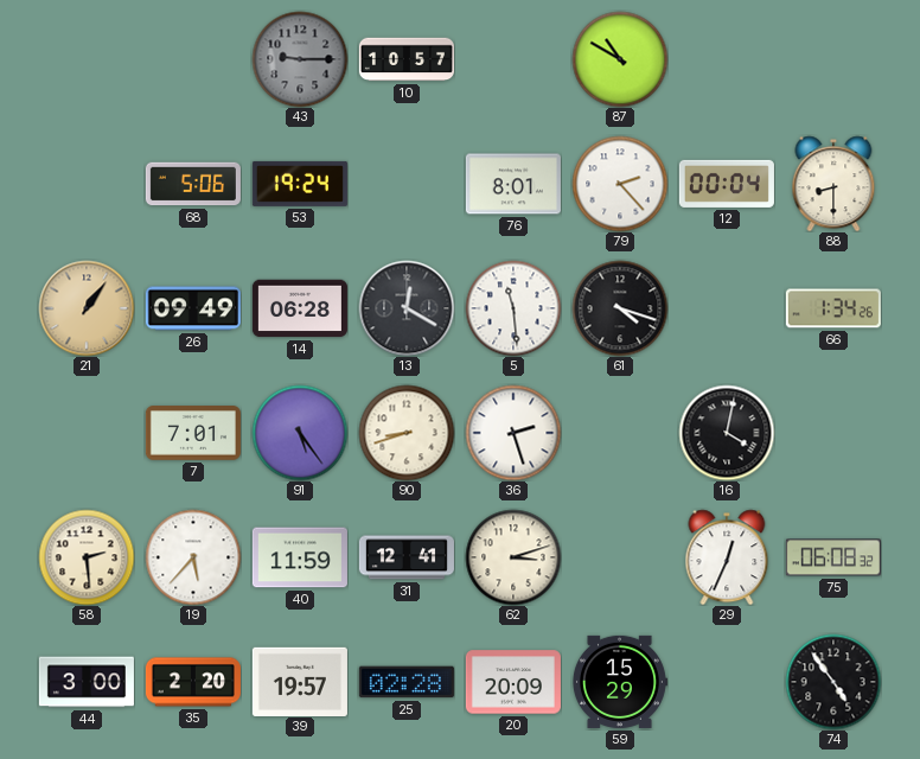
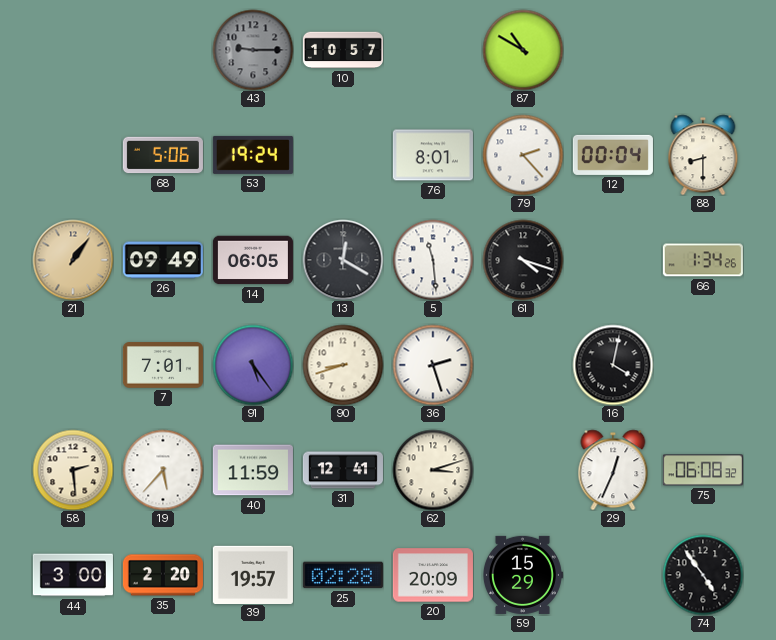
14: 06:28 -> 06:05 (253, 260)
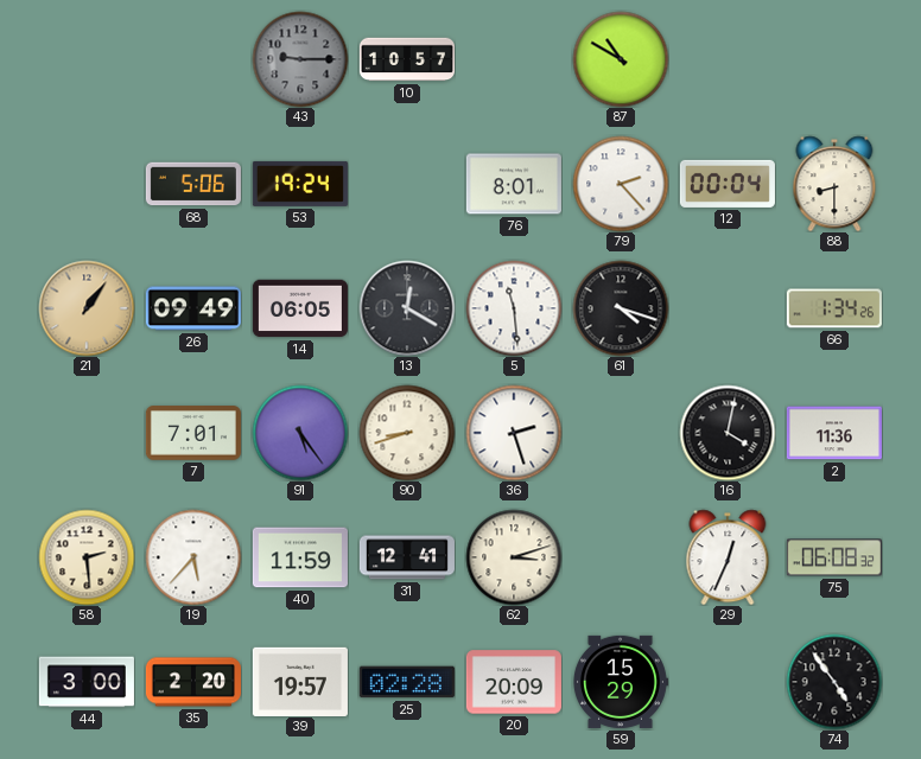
2: none -> 11:36 (834, 433)
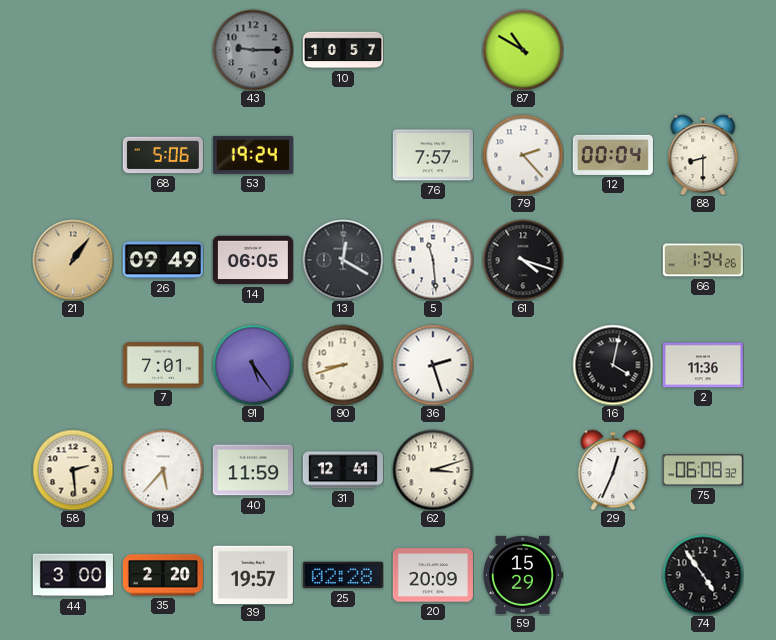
76: 8:01 -> 7:57 (433, 155)
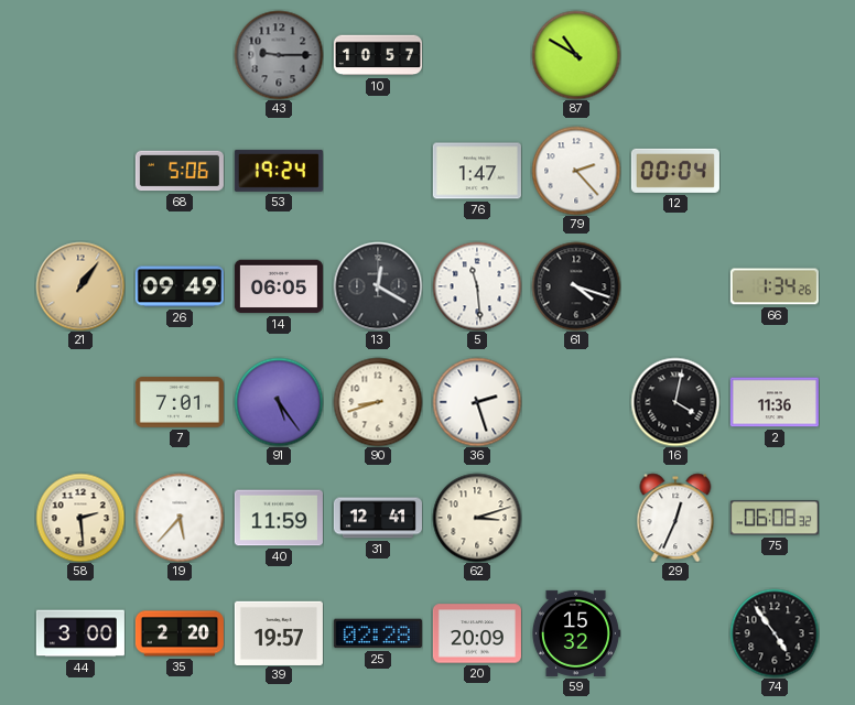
76: 7:57 -> 1:47 (477, 171)
88: 8:30 -> none (703, 155)
59: 15:29 -> 15:32 (576, 633)
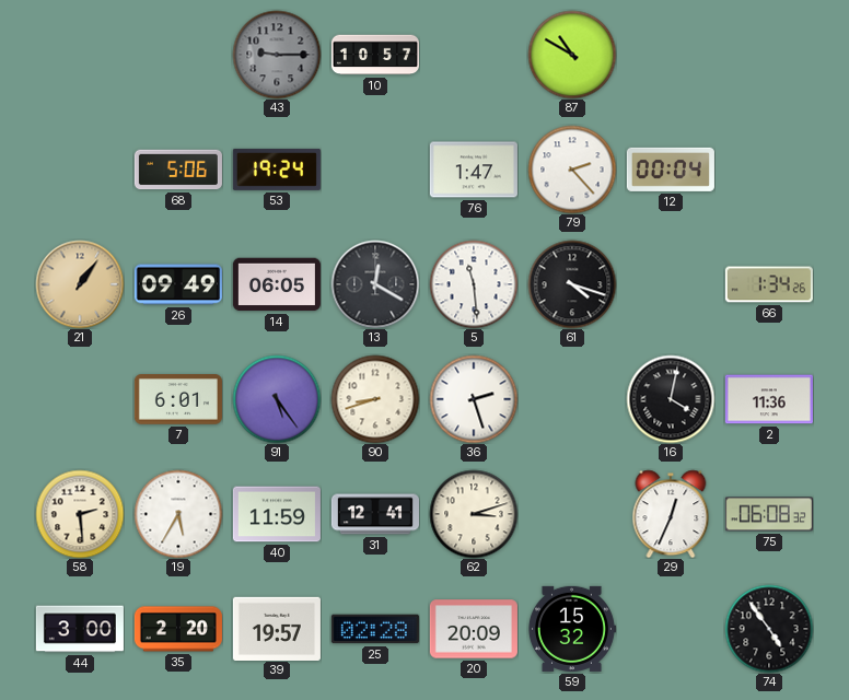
7: 7:01 -> 6:01 (178, 399)
19: 5:37 -> 5:35 (178, 514)
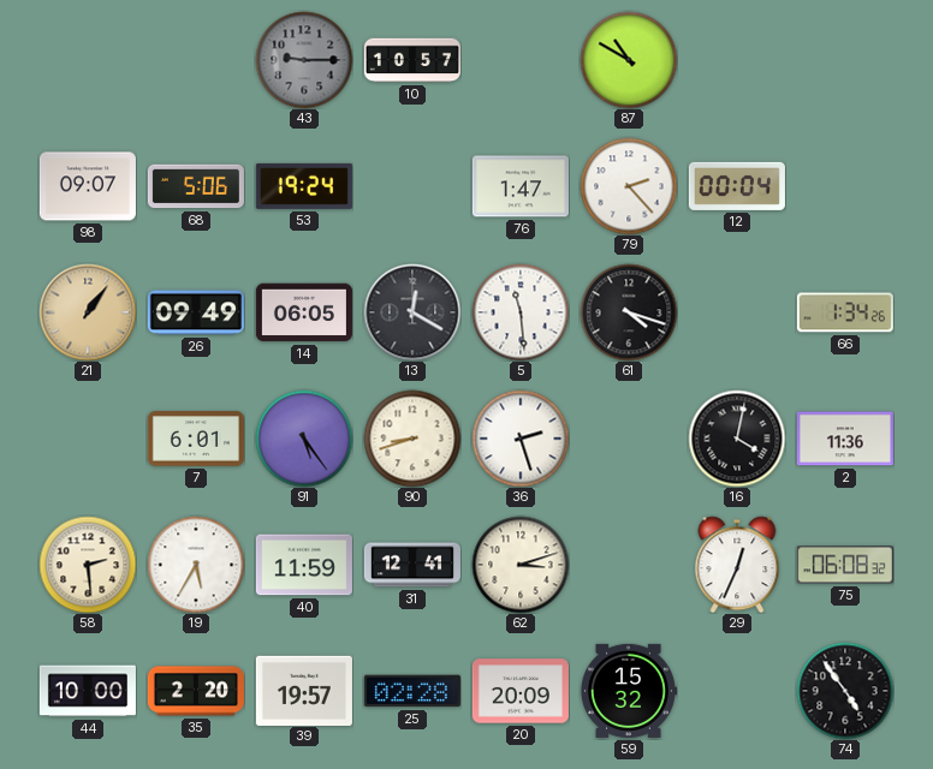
98: none -> 09:07 (88, 186)
44: 3:00 -> 10:00 (88, 691)
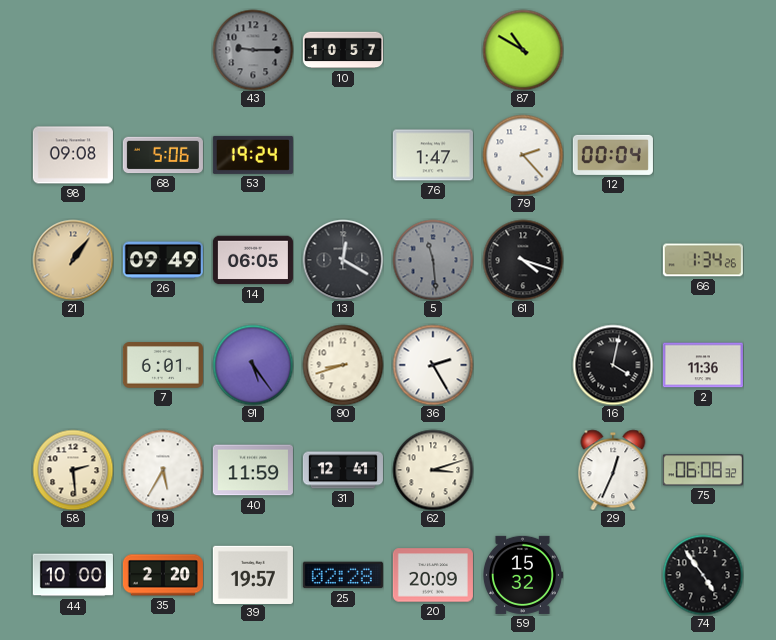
98: 09:07 -> 09:08 (73, 155)
5 dial: white -> grey (433, 260)
36: 2:27 -> 2:25 (433, 365)
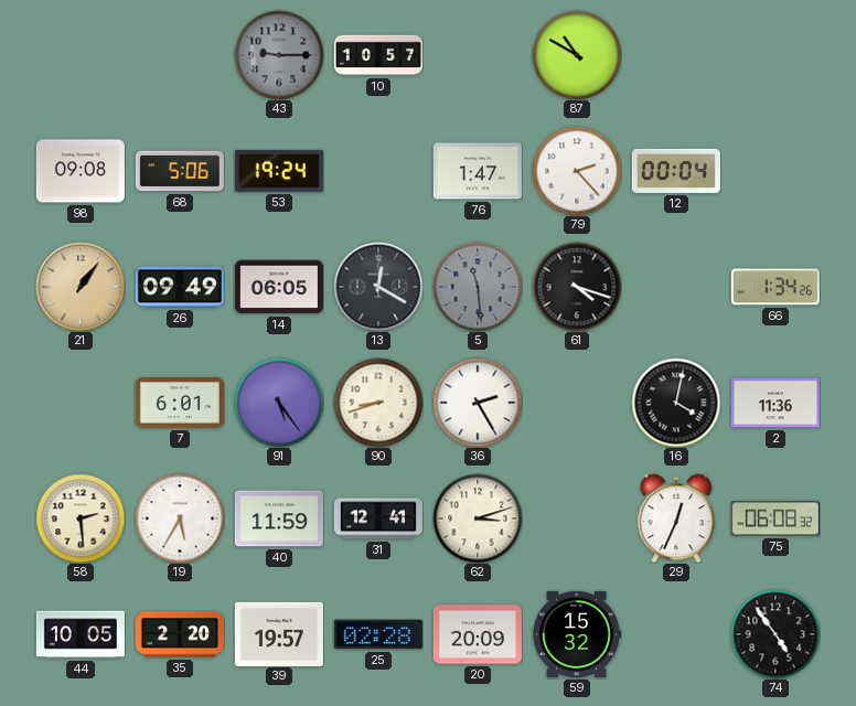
44: 10:00 -> 10:05 (81, 634)
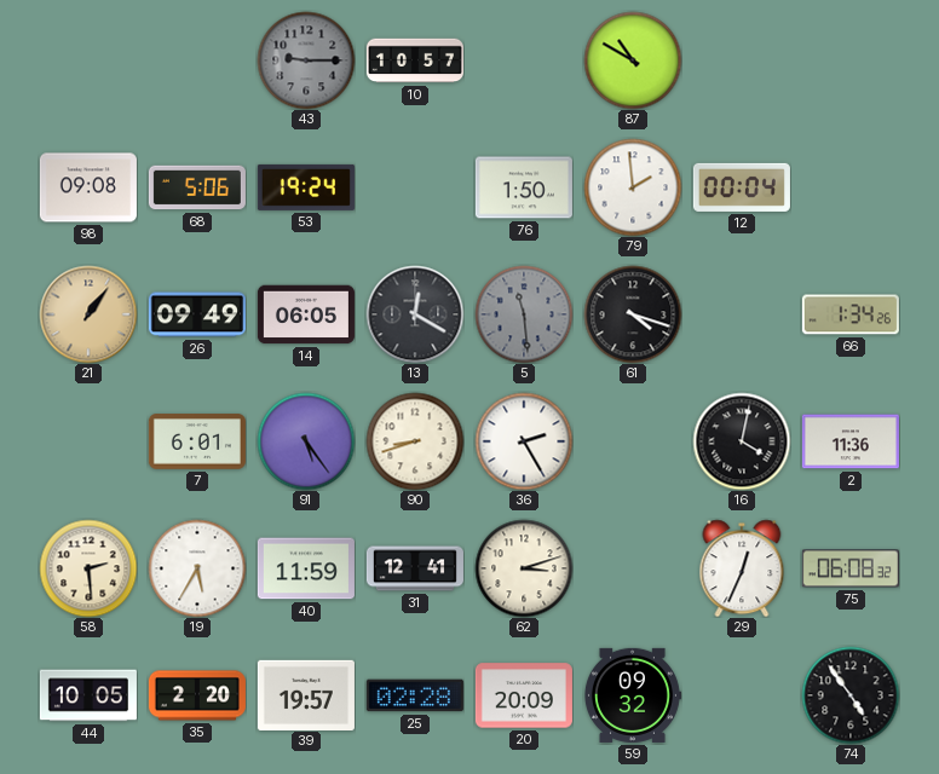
76: 1:47 -> 1:50 (524, 187)
79: 2:23 -> 1:59 (633, 187)
59: 15:32 -> 09:32 (633, 695)
